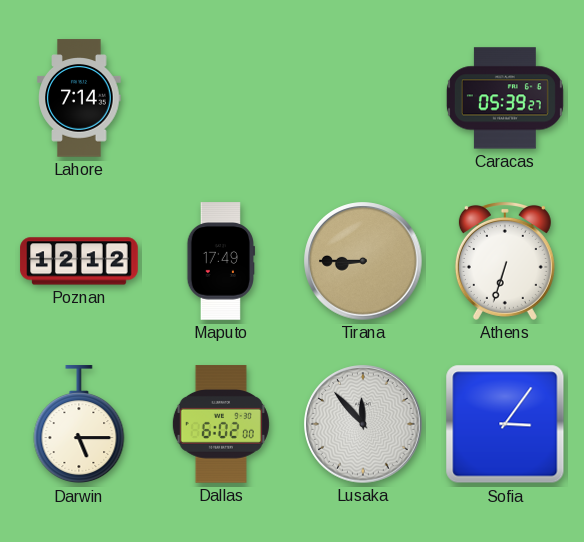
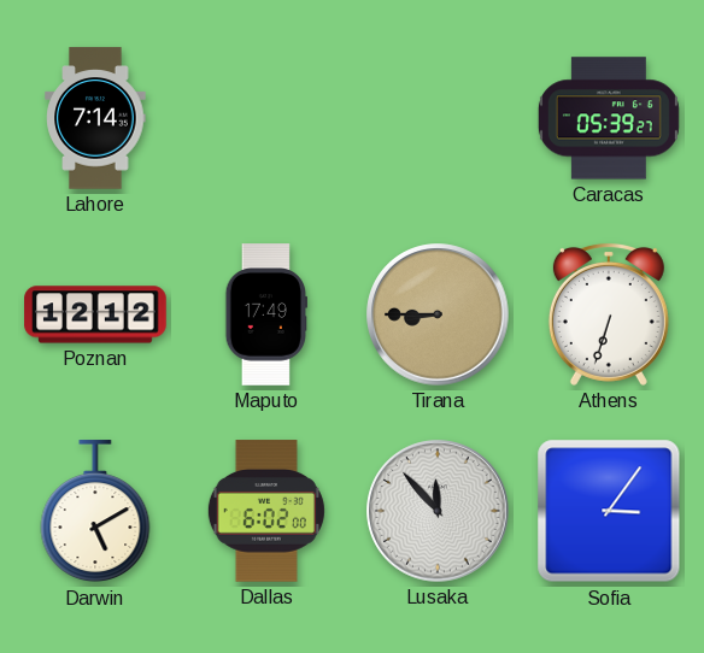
Darwin: 5:15 -> 5:10 (95, 512)
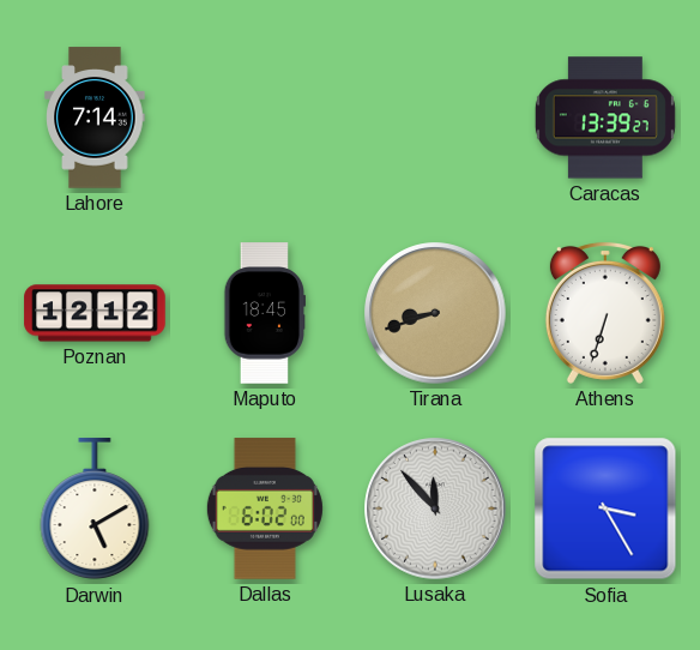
Caracas: 05:39 -> 13:39 (605, 118)
Maputo: 17:49 -> 18:45 (264, 313)
Tirana: 8:45 -> 8:42 (435, 313)
Sofia: 3:06 -> 3:25 (605, 508)
